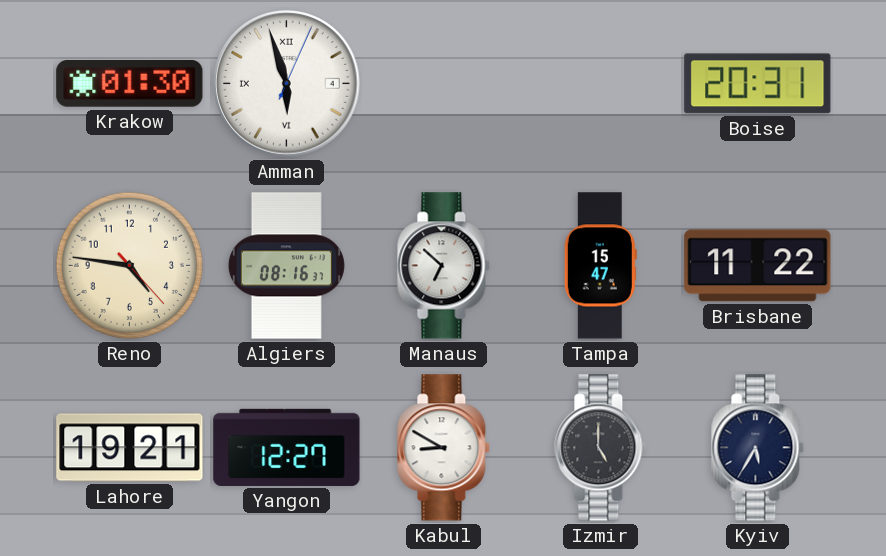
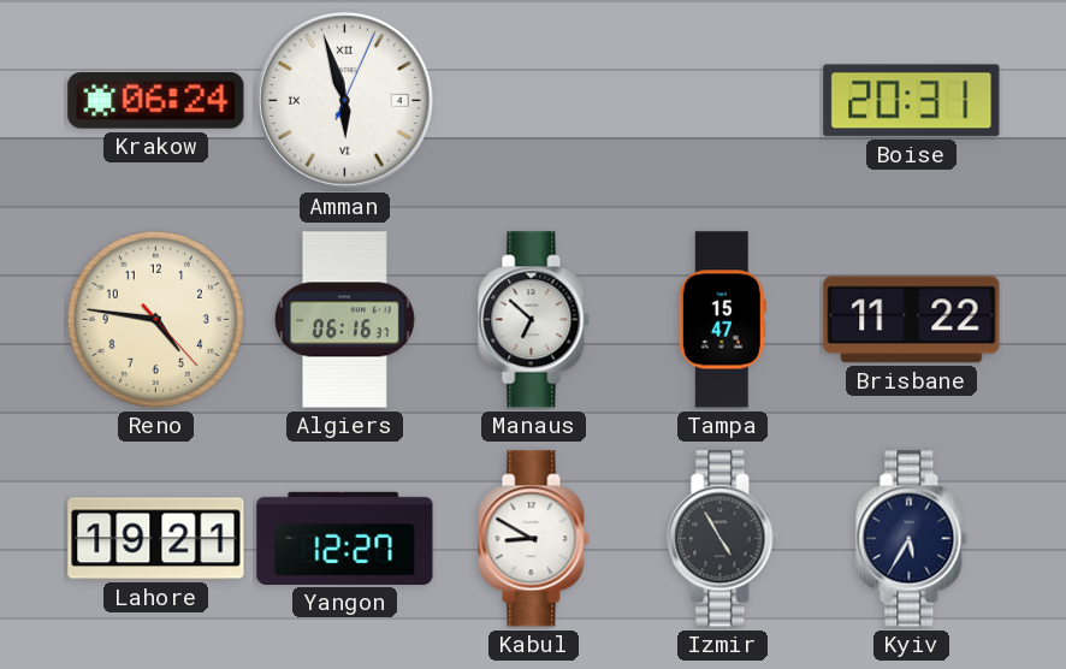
Krakow: 01:30 -> 06:24 (156, 101)
Algiers: 08:16 -> 06:16 (344, 320)
Izmir: 5:00 -> 4:55 (723, 539)
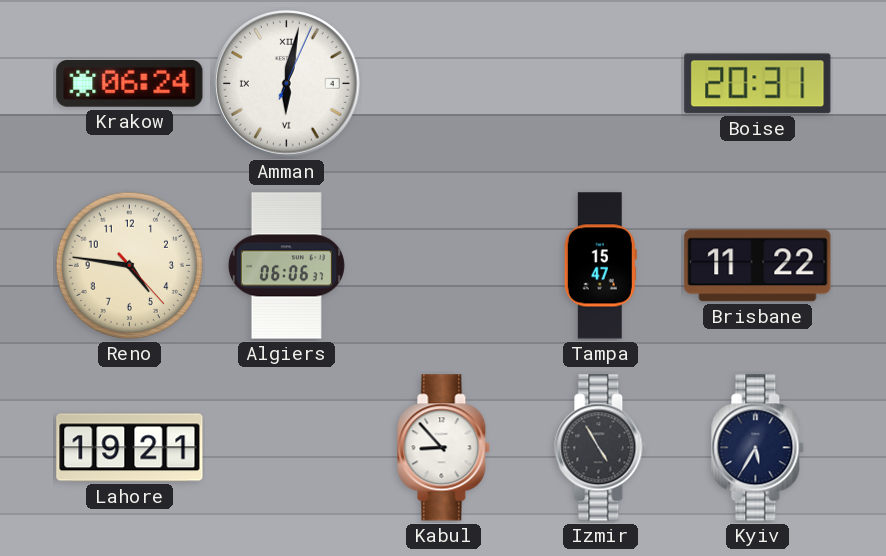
Amman: 5:57 -> 6:02 (287, 84)
Algiers: 06:16 -> 06:06 (286, 266)
Manaus: 6:52 -> none (534, 320)
Yangon: 12:27 -> none (345, 538)
Kabul: 8:50 -> 8:53 (444, 448)
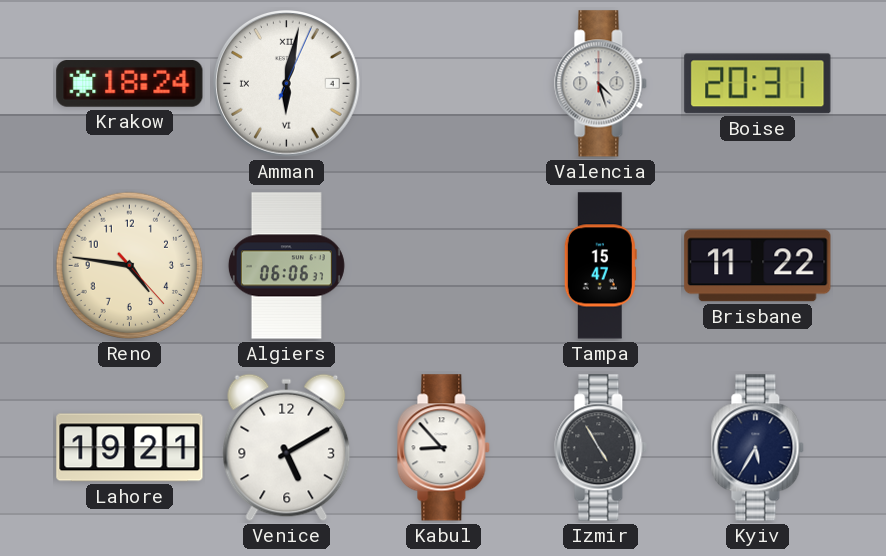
Krakow: 06:24 -> 18:24 (130, 84)
Valencia: none -> 4:27 (601, 84)
Venice: none -> 5:10 (287, 448)
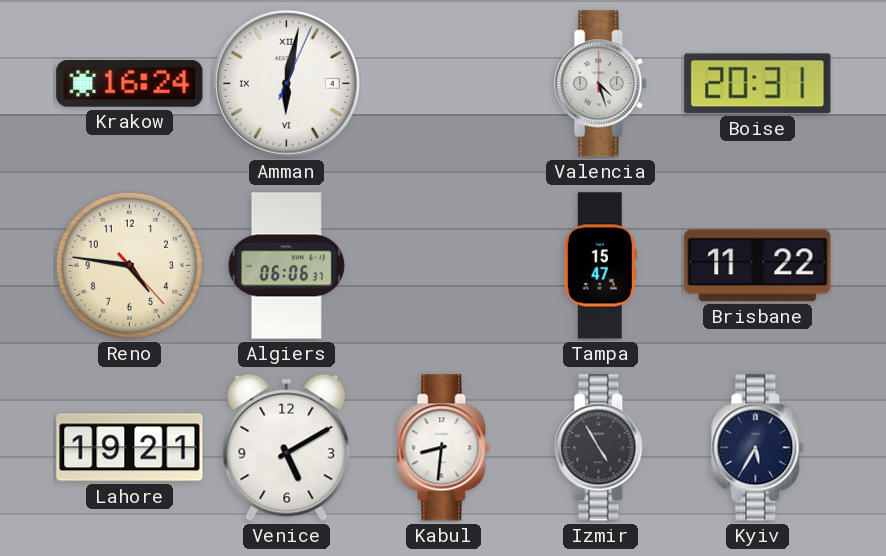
Krakow: 18:24 -> 16:24 (130, 84)
Kabul: 8:53 -> 8:31 (444, 448)
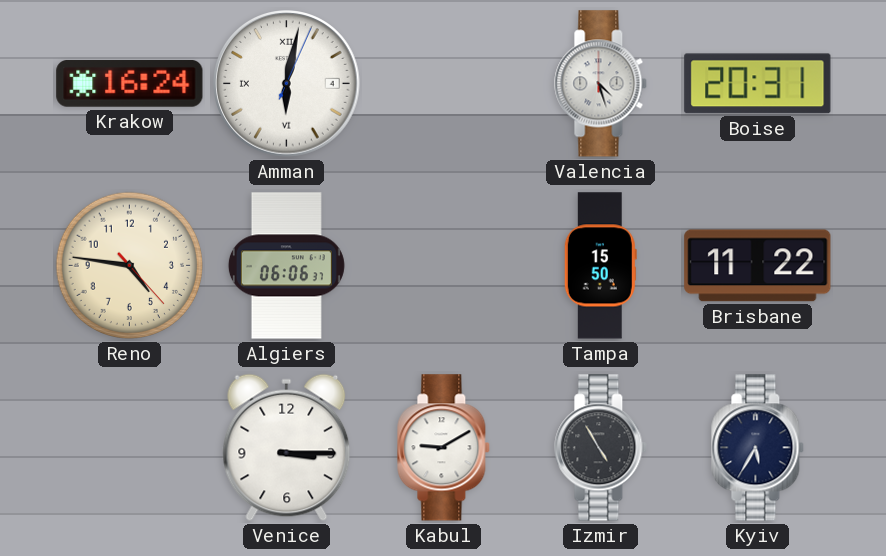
Tampa: 15:47 -> 15:50 (600, 266)
Lahore: 19:21 -> none (130, 448)
Venice: 5:10 -> 3:15 (287, 448)
Kabul: 8:31 -> 9:10 (444, 448)
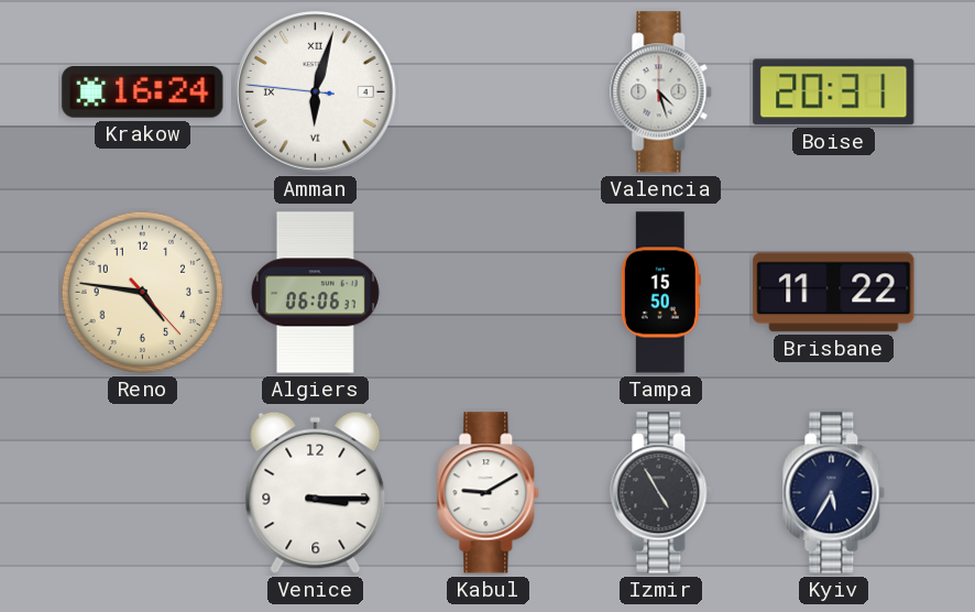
Amman: 6:02:04 -> 6:02:46 (316, 92)
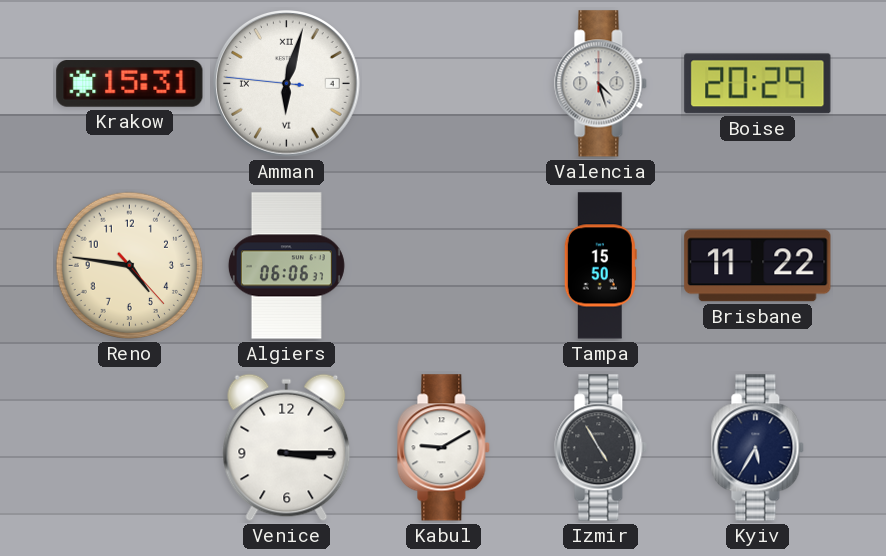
Krakow: 16:24 -> 15:31 (130, 84)
Boise: 20:31 -> 20:29 (758, 84)
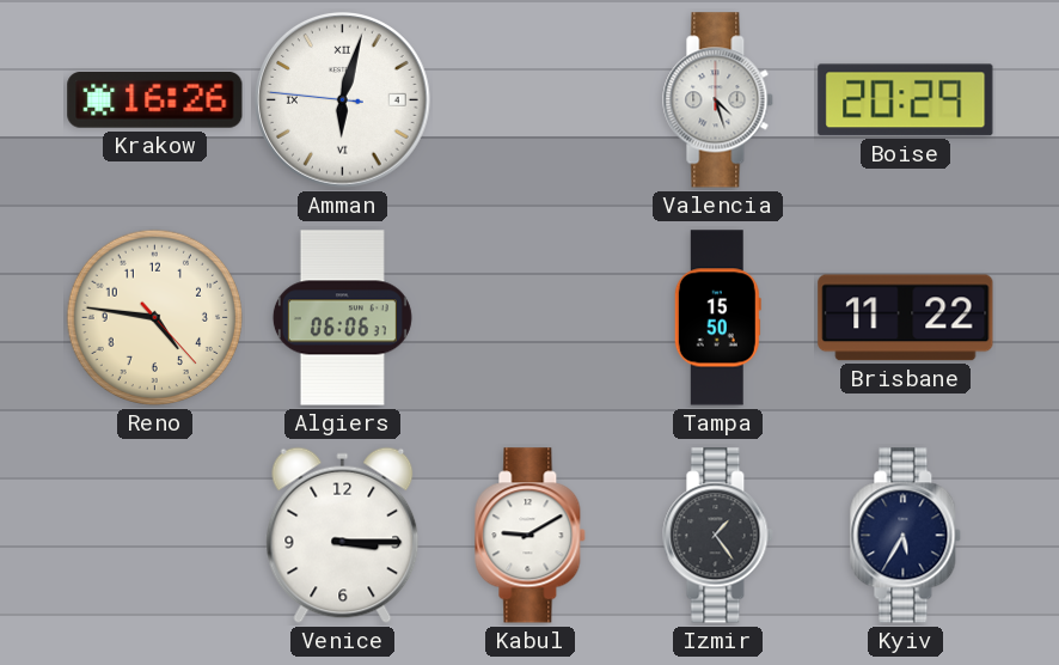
Krakow: 15:31 -> 16:26 (155, 100)
Izmir: 4:55 -> 1:24 (718, 536)
